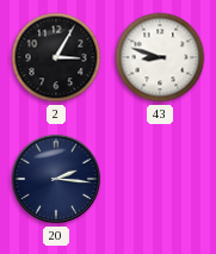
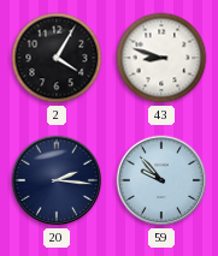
2: 3:05 -> 4:05 (57, 58)
59: none -> 9:53 (161, 180)
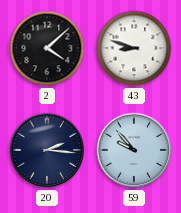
2: 4:05 -> 4:08 (47, 48)
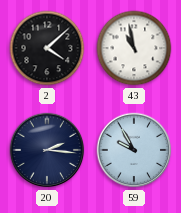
43: 8:48 -> 10:58 (134, 48)
59: 9:53 -> 9:55 (134, 150)
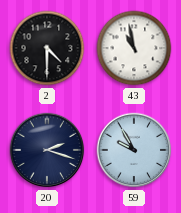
2: 4:08 -> 4:30 (47, 48)
20: 2:16 -> 2:18 (47, 150)
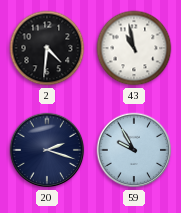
2: 4:30 -> 4:31 (47, 48)
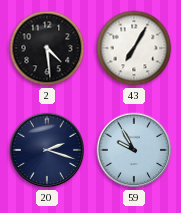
2: 4:31 -> 4:29 (47, 48)
43: 10:58 -> 7:05 (134, 48)
